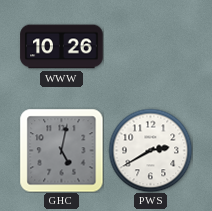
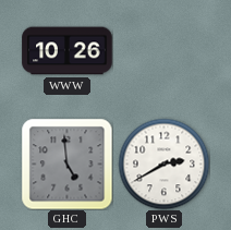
GHC: 5:02 -> 4:59 (66, 164)
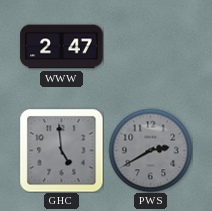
WWW: 10:26 -> 2:47 (62, 47)
PWS dial: white -> grey (150, 150)
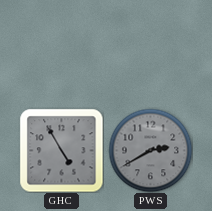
WWW: 2:47 -> none (62, 47)
GHC: 4:59 -> 4:55 (61, 150)
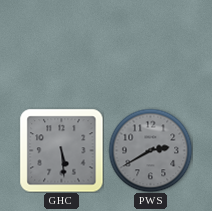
GHC: 4:55 -> 5:29 (61, 150)
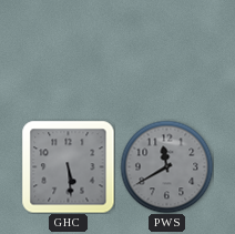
PWS: 2:40 -> 11:40 (166, 166)
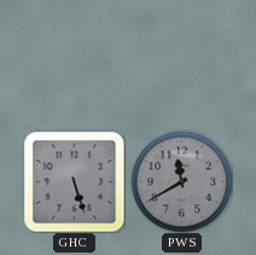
GHC: 5:29 -> 5:27 (74, 181)
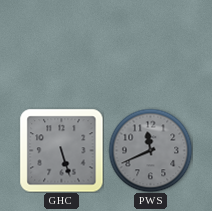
PWS: 11:40 -> 11:41 (150, 150)
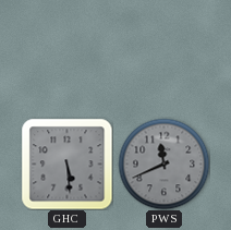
GHC: 5:27 -> 5:29 (66, 164)
